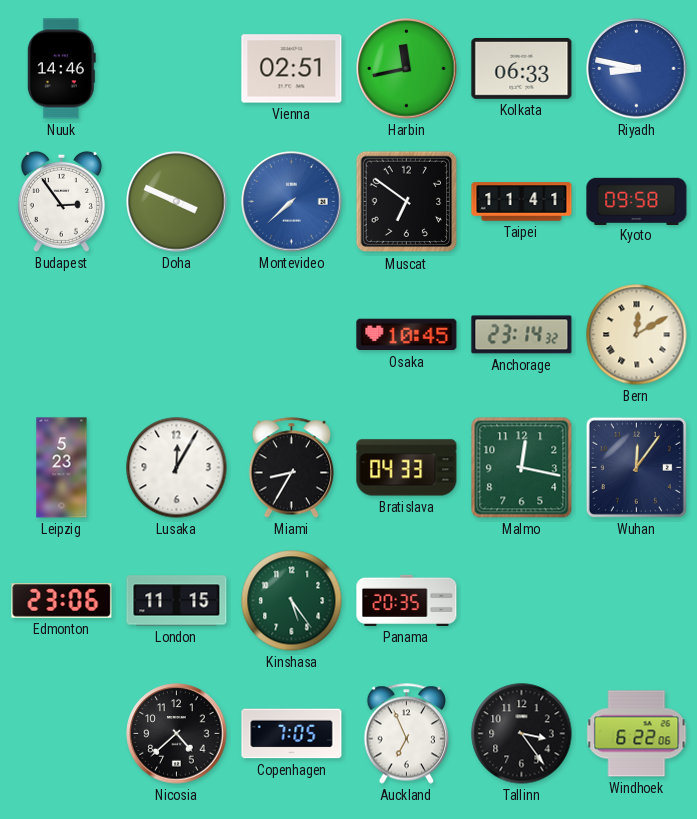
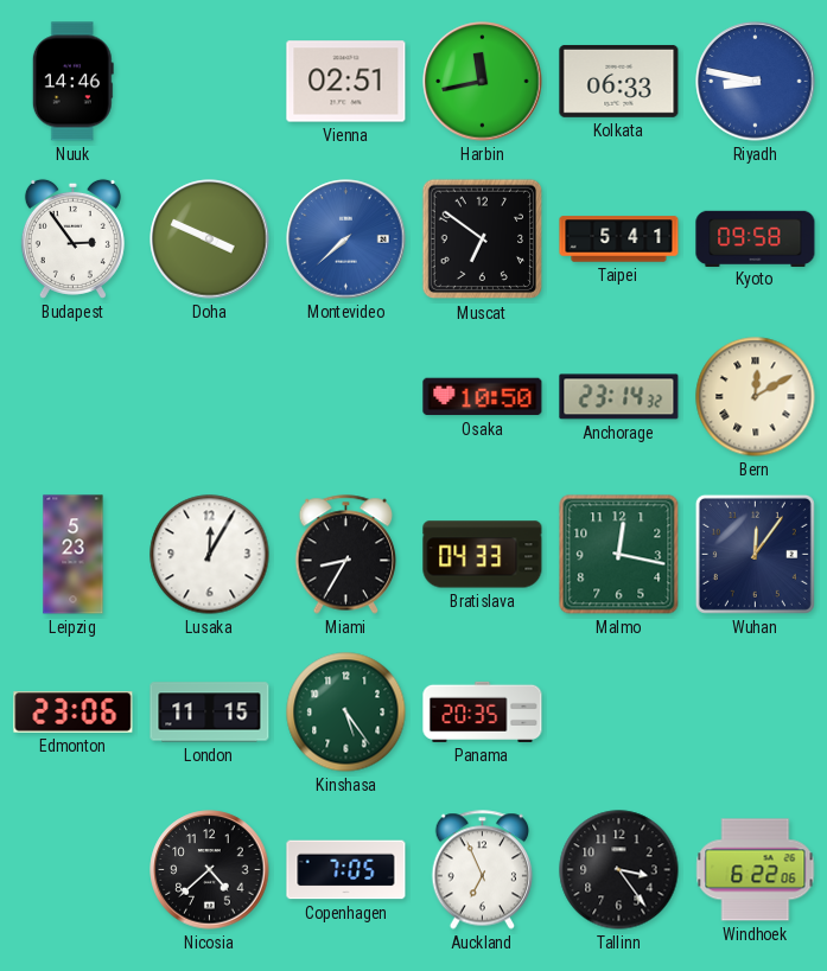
Taipei: 11:41 -> 5:41 (619, 239)
Osaka: 10:45 -> 10:50 (483, 397)
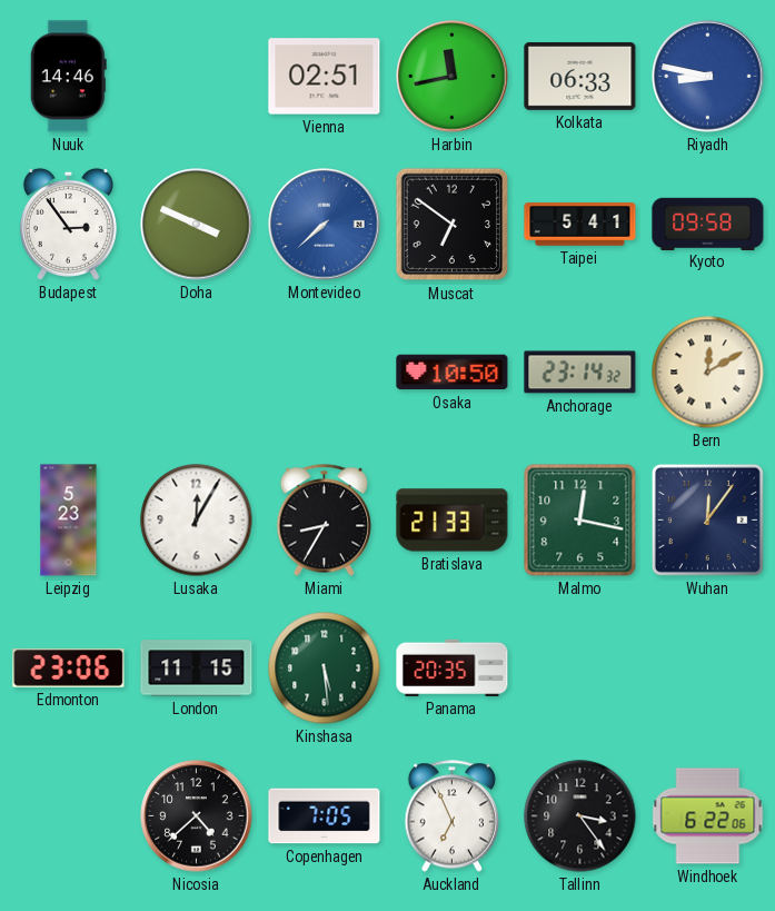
Bratislava: 04:33 -> 21:33 (453, 521)
Kinshasa: 5:24 -> 5:29 (325, 669)
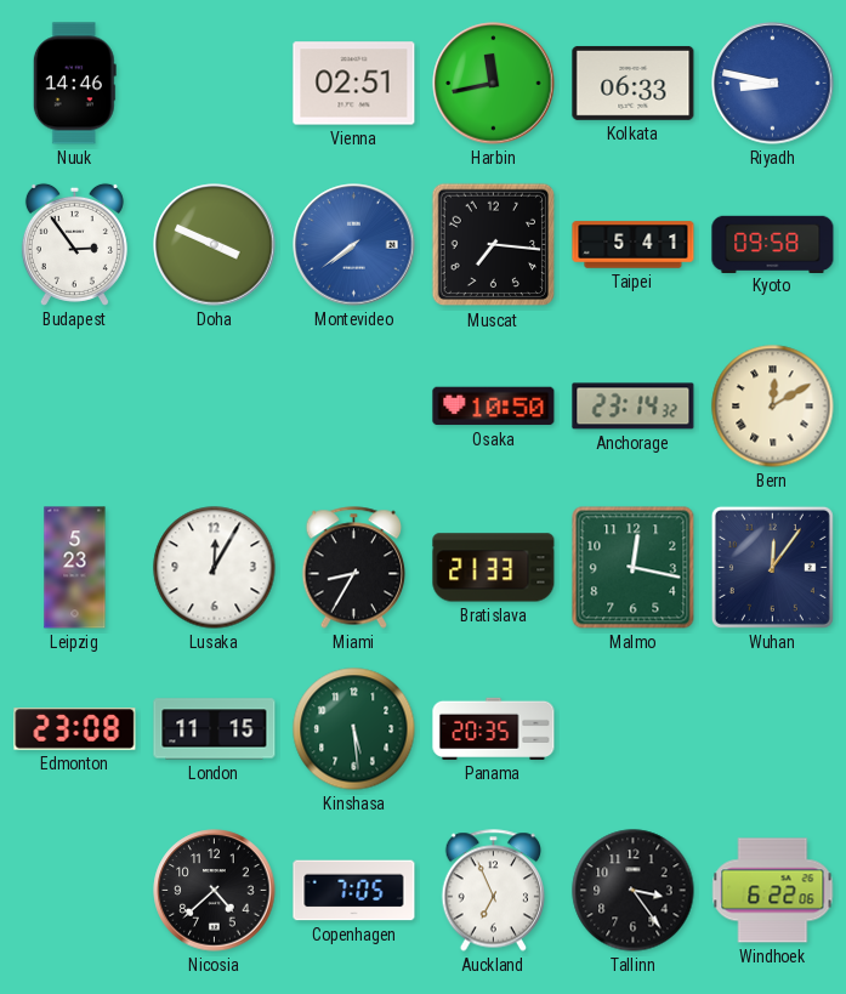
Montevideo: 7:38 -> 7:39 (354, 245)
Muscat: 6:51 -> 7:16 (494, 245)
Edmonton: 23:06 -> 23:08 (75, 729)
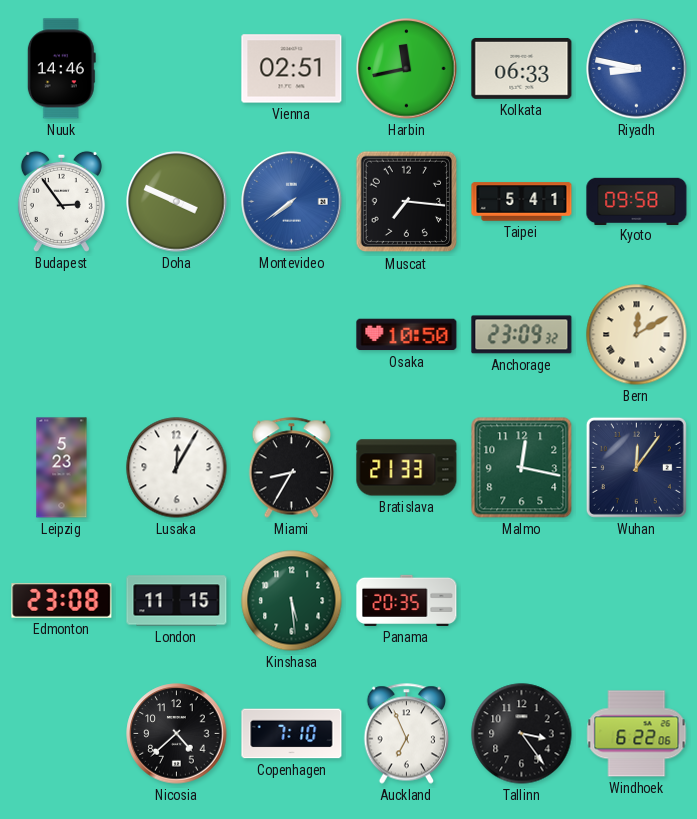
Anchorage: 23:14 -> 23:09 (522, 335)
Copenhagen: 7:05 -> 7:10 (292, 734)
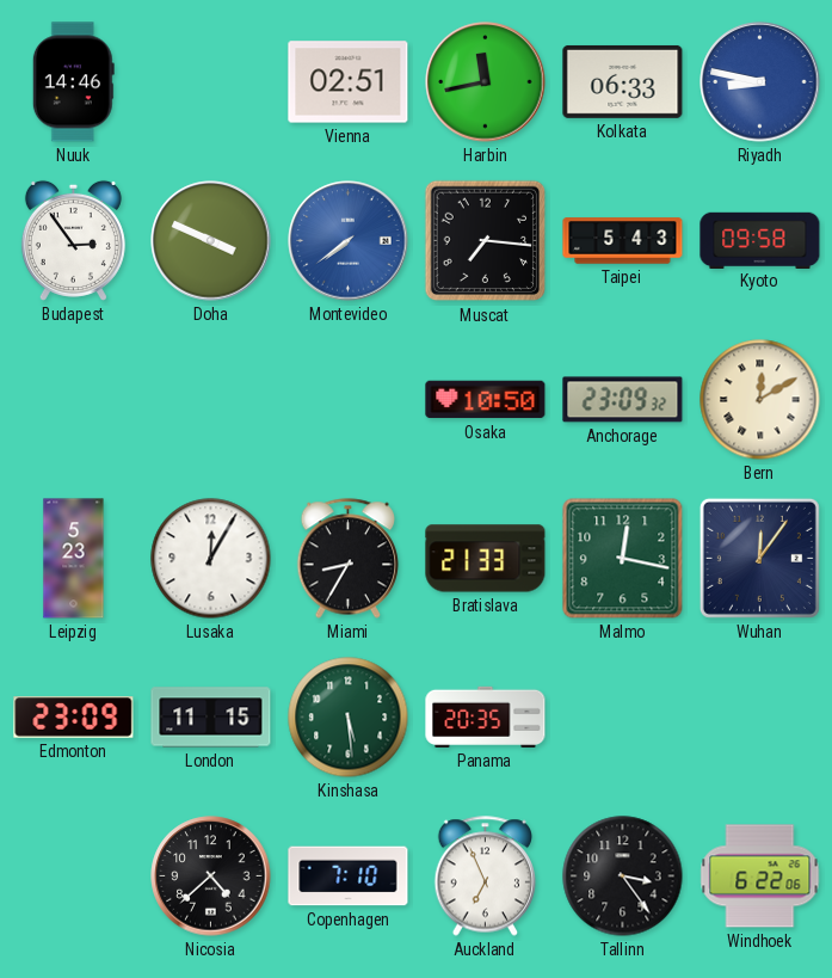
Taipei: 5:41 -> 5:43 (623, 241)
Edmonton: 23:08 -> 23:09 (74, 718)
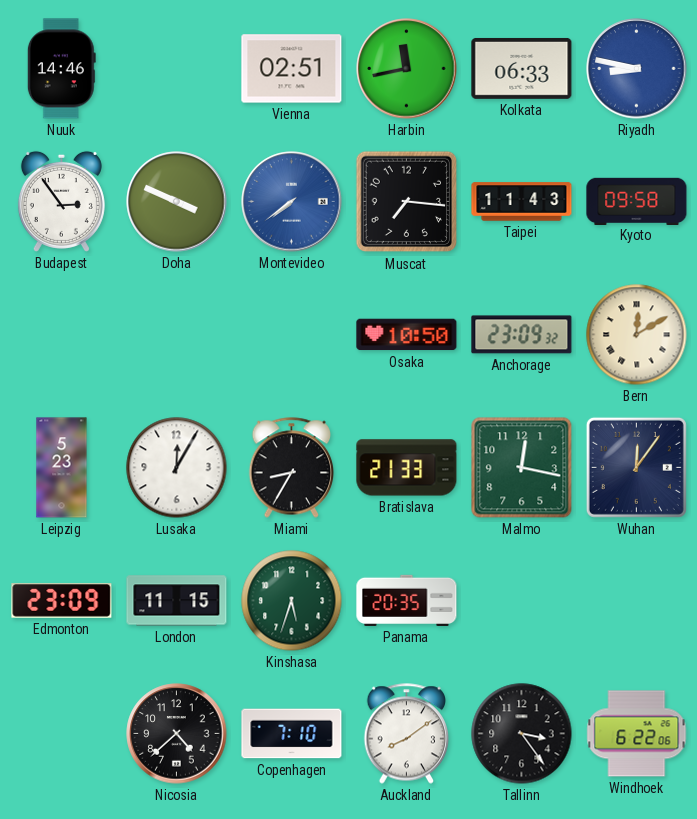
Taipei: 5:43 -> 11:43 (522, 202)
Kinshasa: 5:29 -> 5:33 (292, 601)
Auckland: 6:56 -> 8:09 (407, 734)
